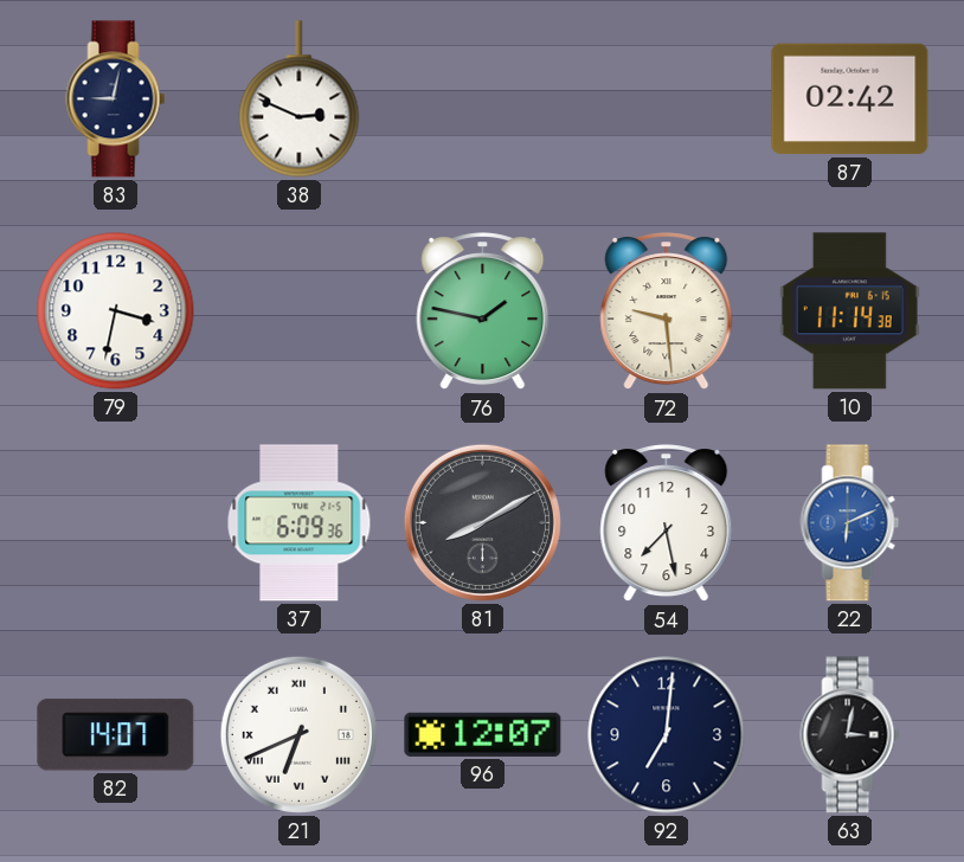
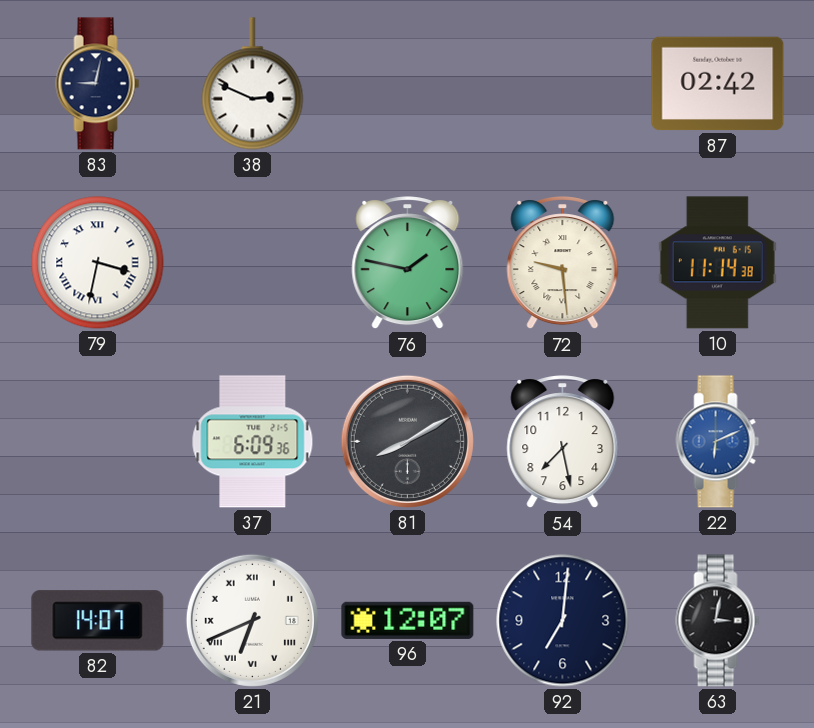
79 numerals: Arabic -> Roman (98, 263)
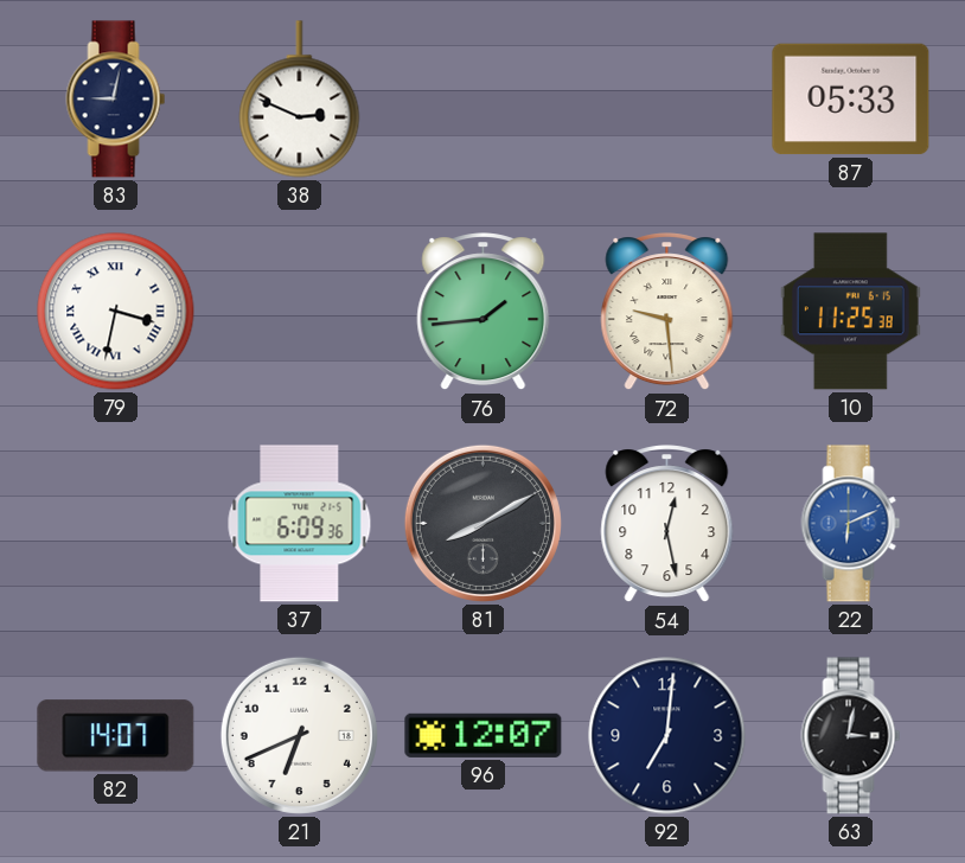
87: 02:42 -> 05:33 (851, 100)
76: 1:47 -> 1:44 (484, 312)
10: 11:14 -> 11:25 (850, 312)
54: 7:28 -> 12:28 (667, 524)
21 numerals: Roman -> Arabic (299, 735)
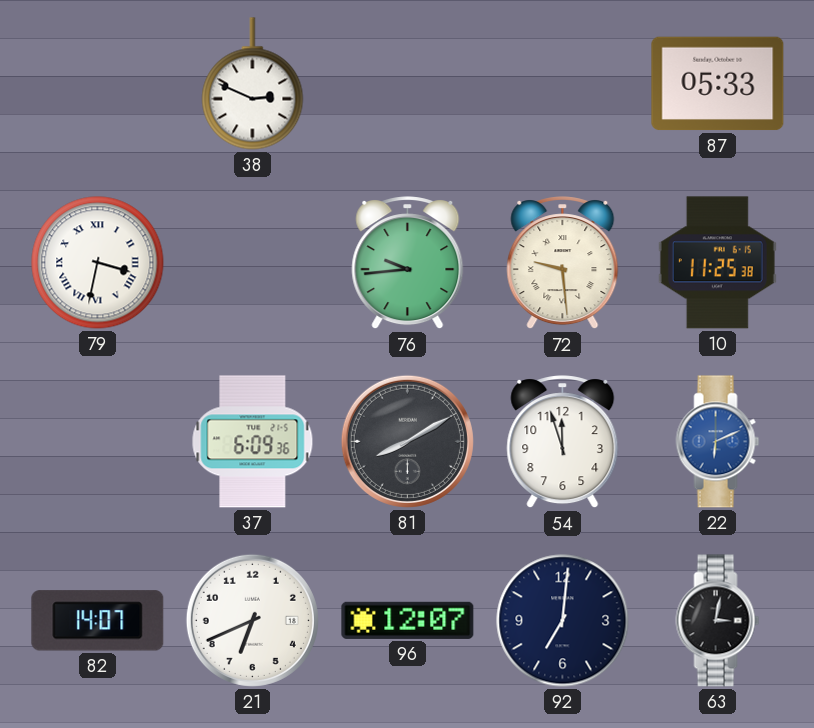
83: 9:02 -> none (116, 100)
76: 1:44 -> 9:44 (408, 263)
54: 12:28 -> 11:57 (563, 442)
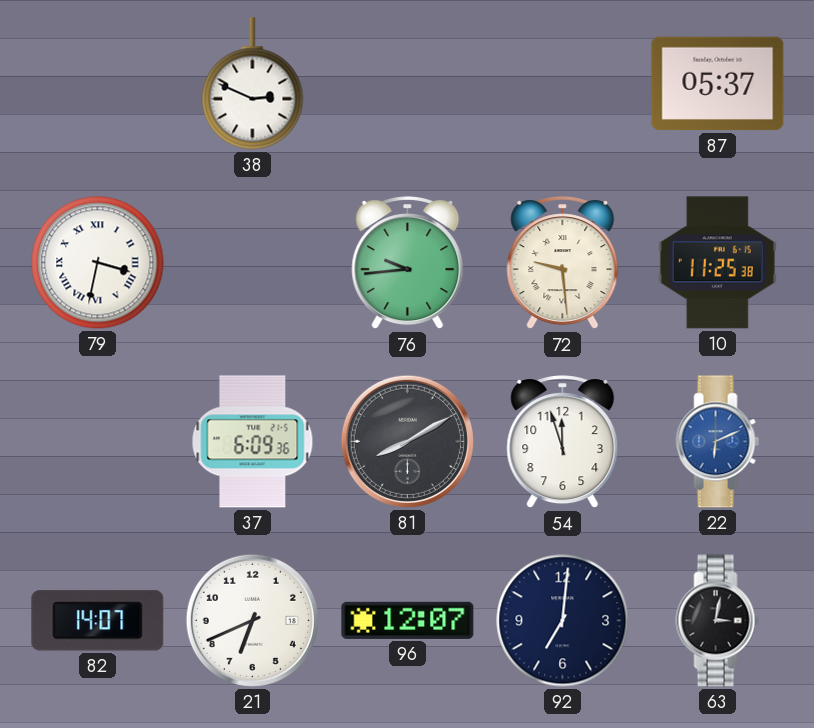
87: 05:33 -> 05:37 (718, 84)
